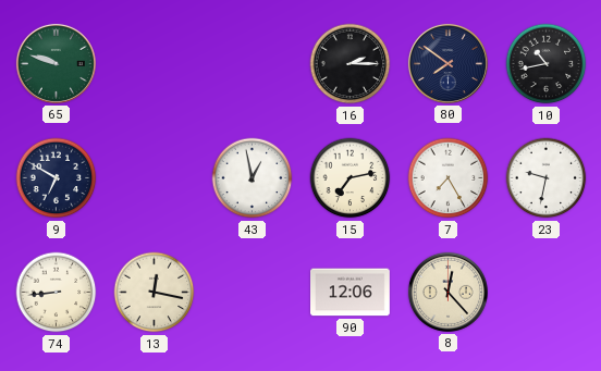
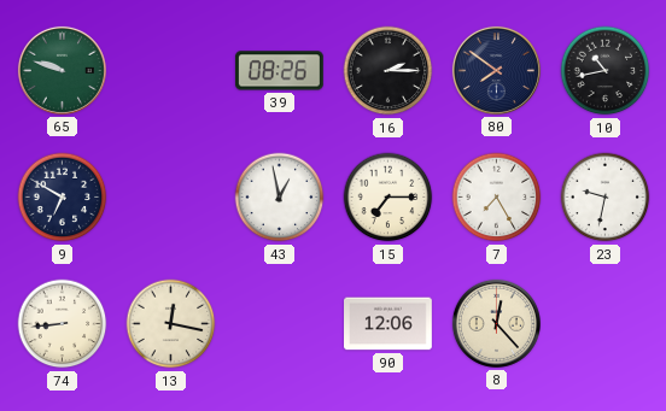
39: none -> 08:26 (279, 71)
15: 7:13 -> 7:15 (388, 198)
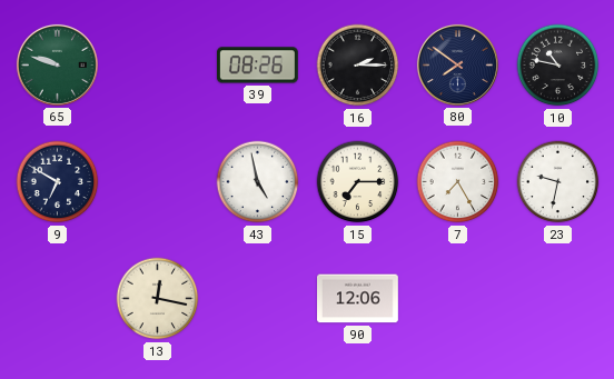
10: 10:43 -> 10:47 (558, 66)
43: 12:58 -> 4:58 (258, 182)
74: 8:44 -> none (63, 324)
8: 12:23 -> none (496, 323)
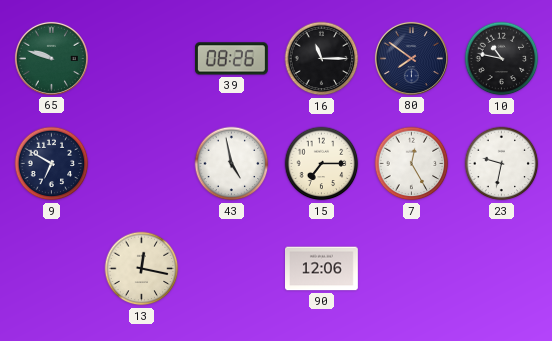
16: 2:15 -> 11:15 (322, 59)
7: 7:25 -> 12:25 (412, 164)
